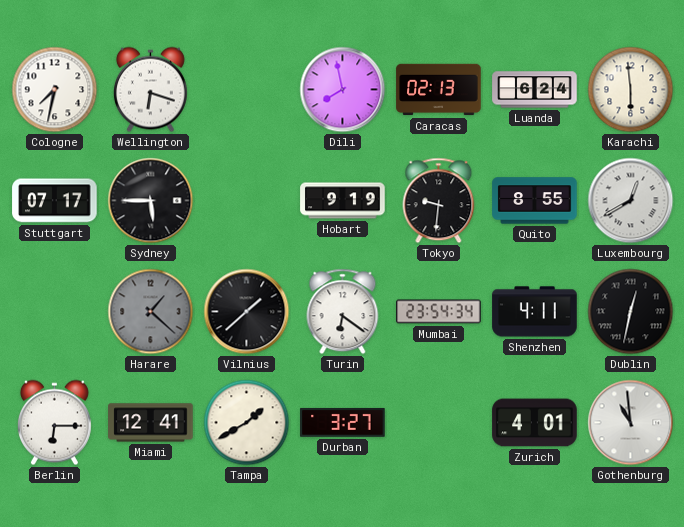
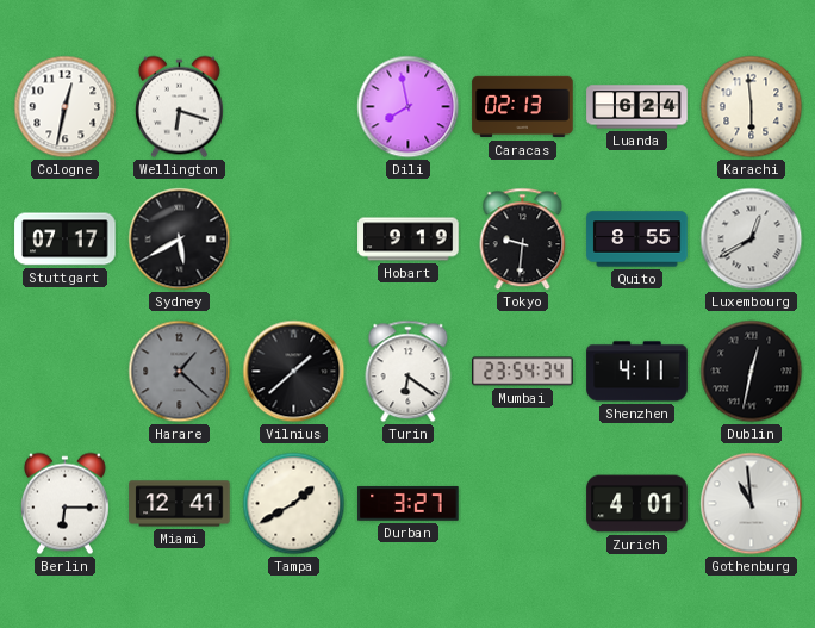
Cologne: 7:32 -> 12:32 (66, 107)
Sydney: 5:45 -> 5:40 (180, 240)
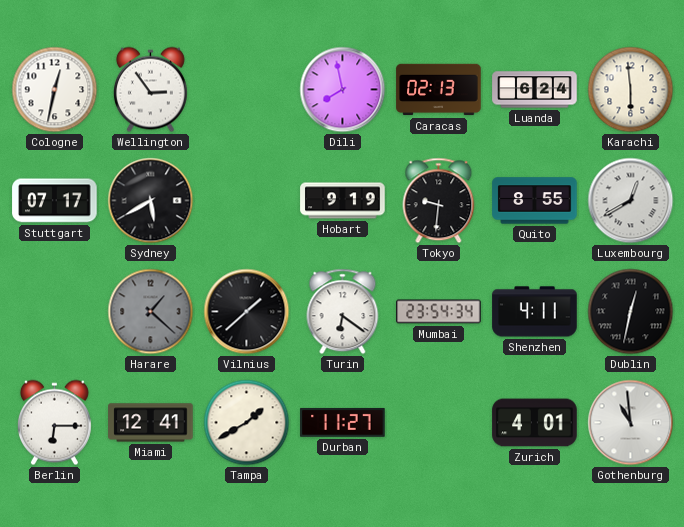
Wellington: 6:18 -> 2:54 (150, 90)
Durban: 3:27 -> 11:27 (343, 423)
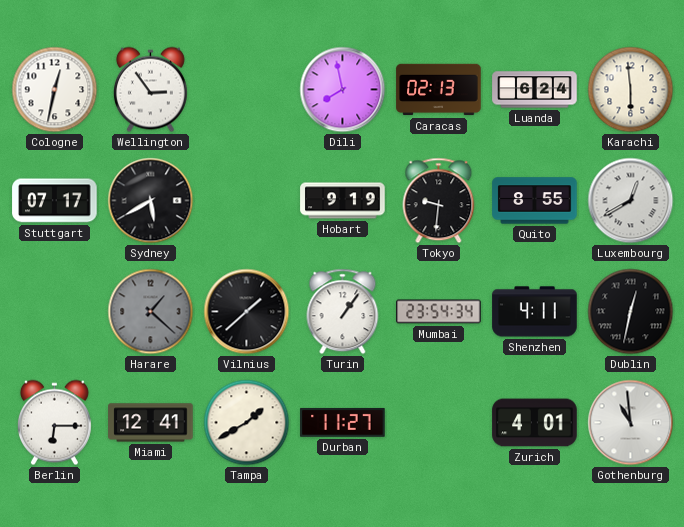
Turin: 6:21 -> 1:06 (343, 312)
